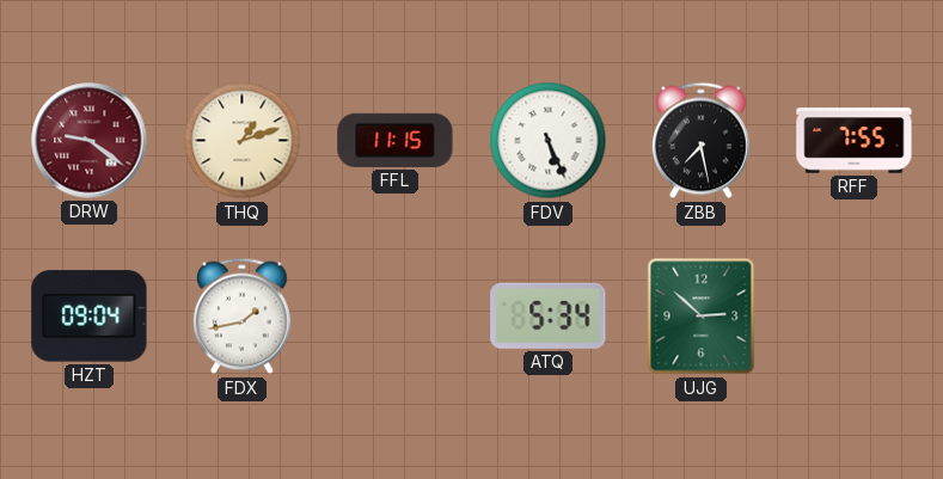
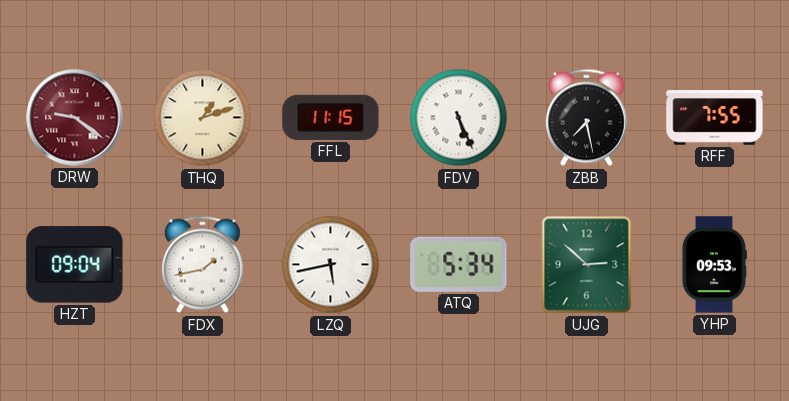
LZQ: none -> 5:43 (331, 265)
YHP: none -> 09:53 (714, 265)
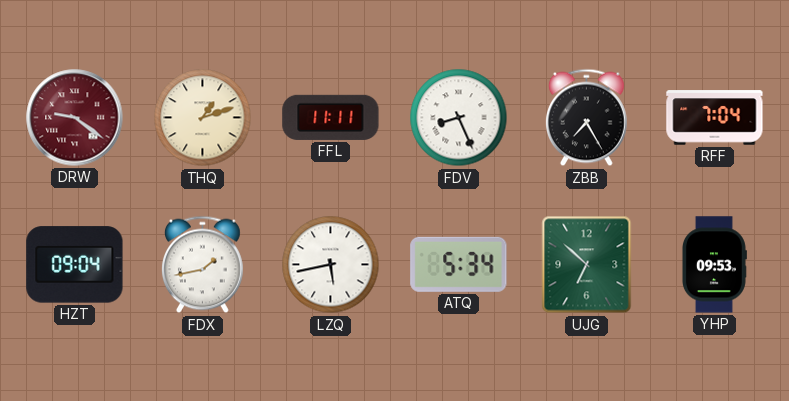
FFL: 11:15 -> 11:11 (331, 117)
FDV: 5:26 -> 8:26 (459, 118)
ZBB: 7:28 -> 7:25 (587, 118)
RFF: 7:55 -> 7:04 (715, 118)
UJG: 2:52 -> 6:52 (587, 265)
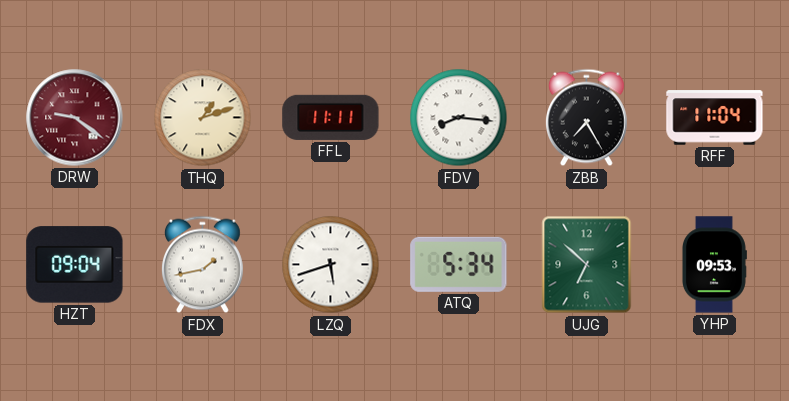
FDV: 8:26 -> 8:16 (459, 118)
RFF: 7:04 -> 11:04 (715, 118)
LZQ: 5:43 -> 5:42 (331, 265)
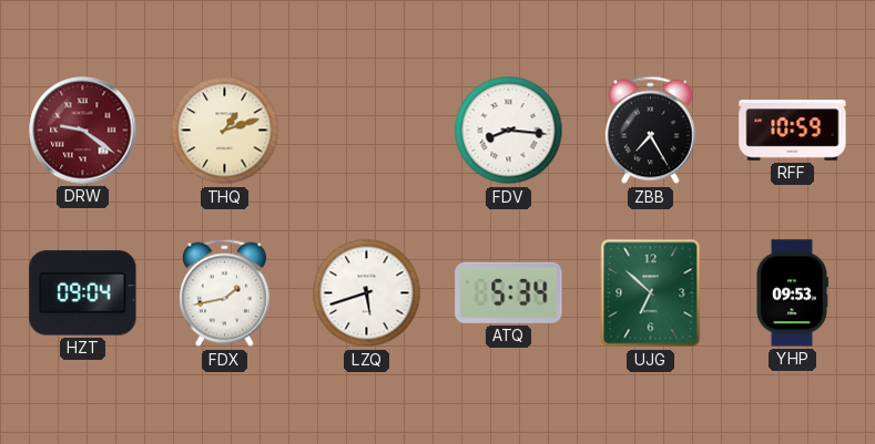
FFL: 11:11 -> none (331, 117)
RFF: 11:04 -> 10:59 (793, 131)
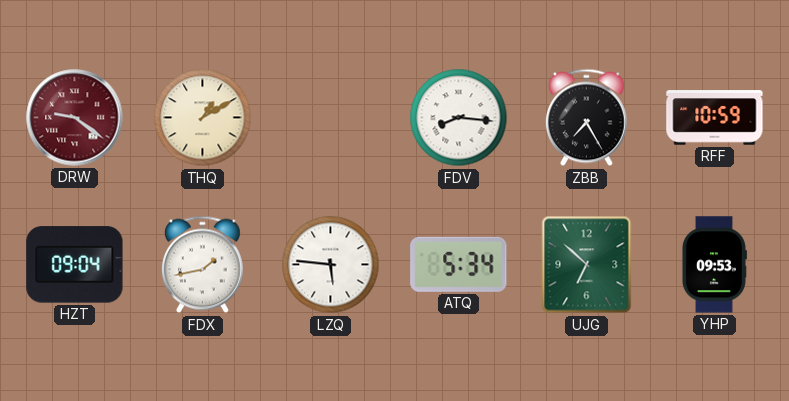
THQ: 1:12 -> 1:10 (203, 118)
LZQ: 5:42 -> 5:46 (331, 265)
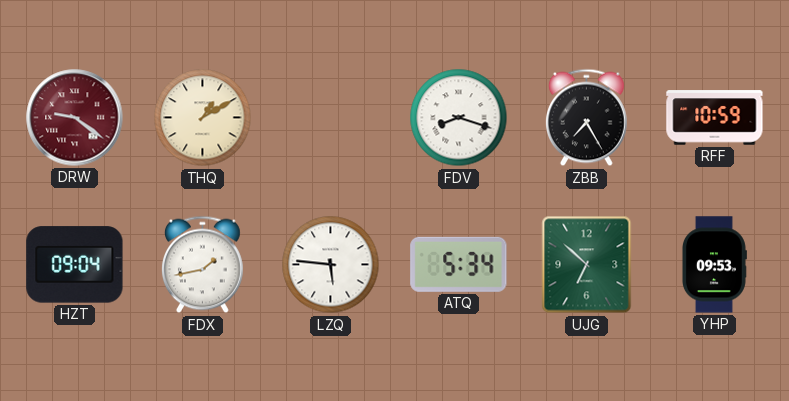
FDV: 8:16 -> 8:18 (459, 118)
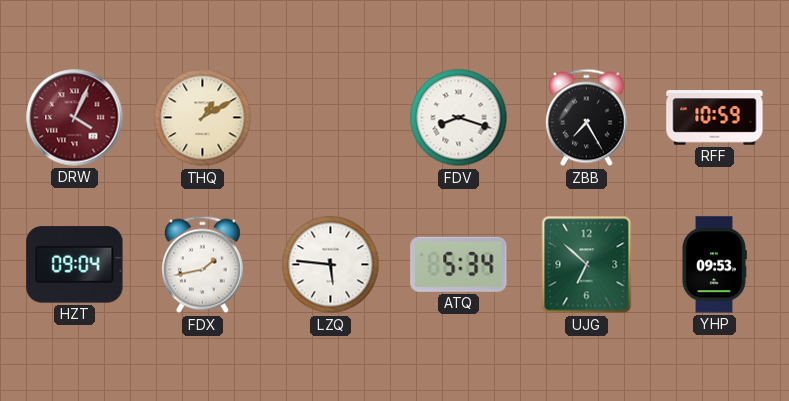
DRW: 9:21 -> 4:04 (75, 118)
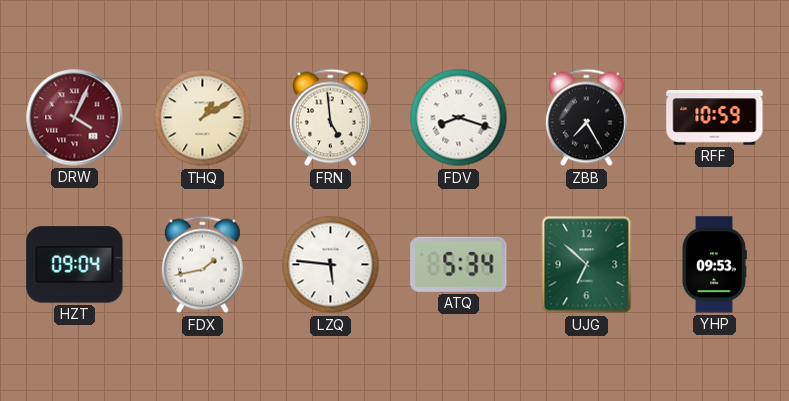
FRN: none -> 4:59 (331, 118)
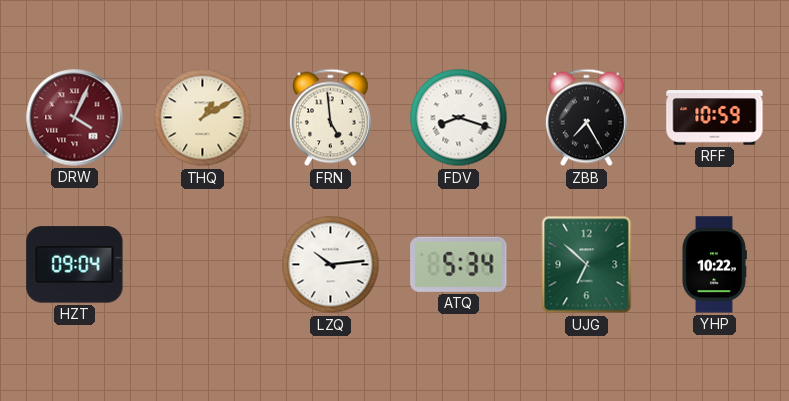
FDX: 1:43 -> none (203, 265)
LZQ: 5:46 -> 10:14 (331, 265)
YHP: 09:53 -> 10:22 (714, 265)
